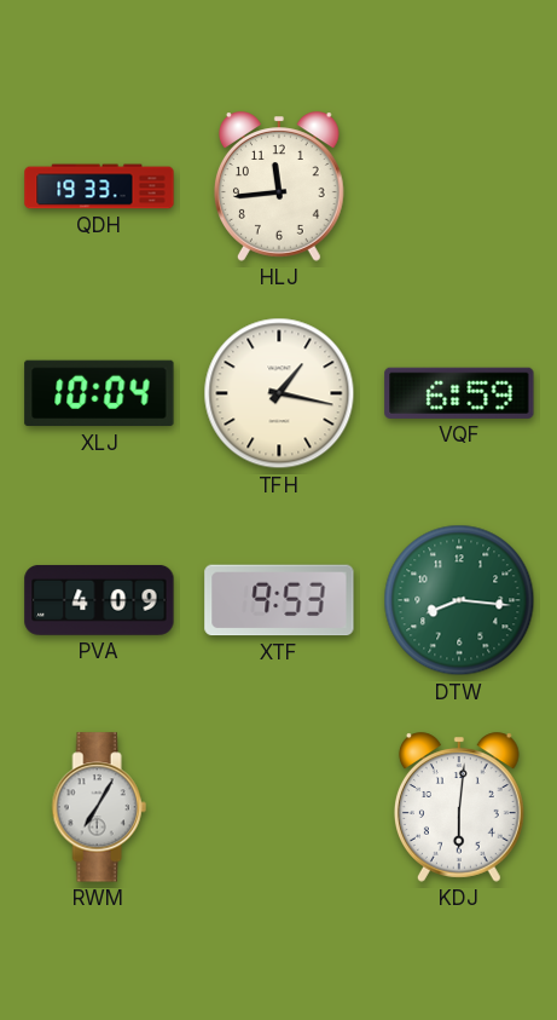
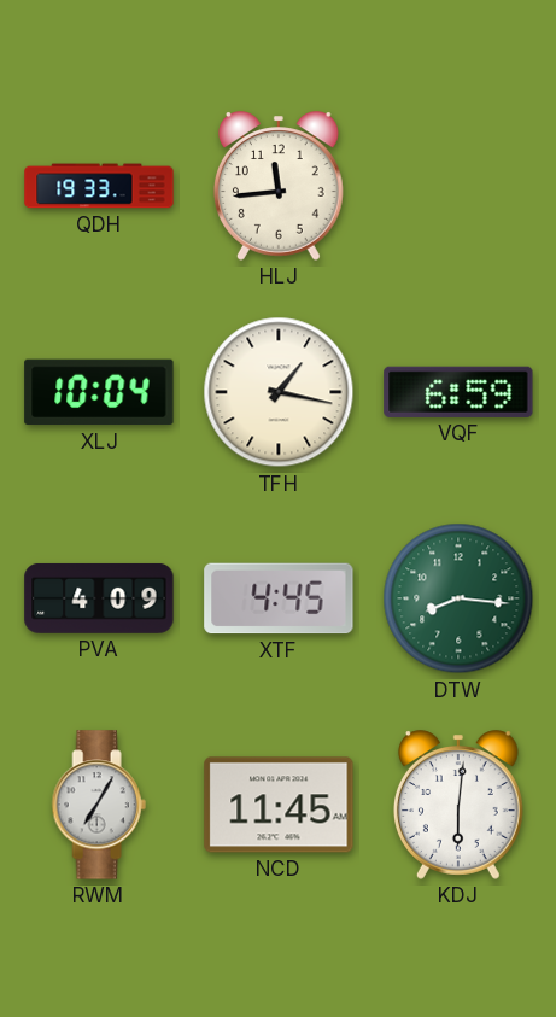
XTF: 9:53 -> 4:45 (279, 598)
NCD: none -> 11:45 (279, 805)
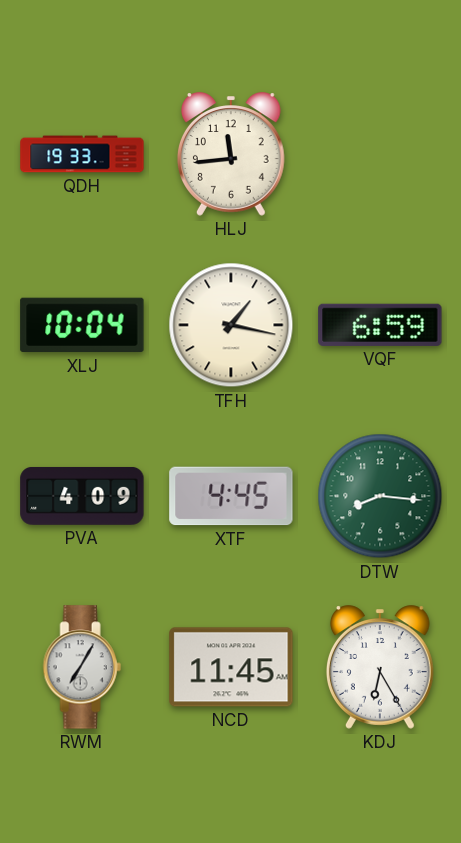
KDJ: 6:01 -> 6:25 (380, 667)
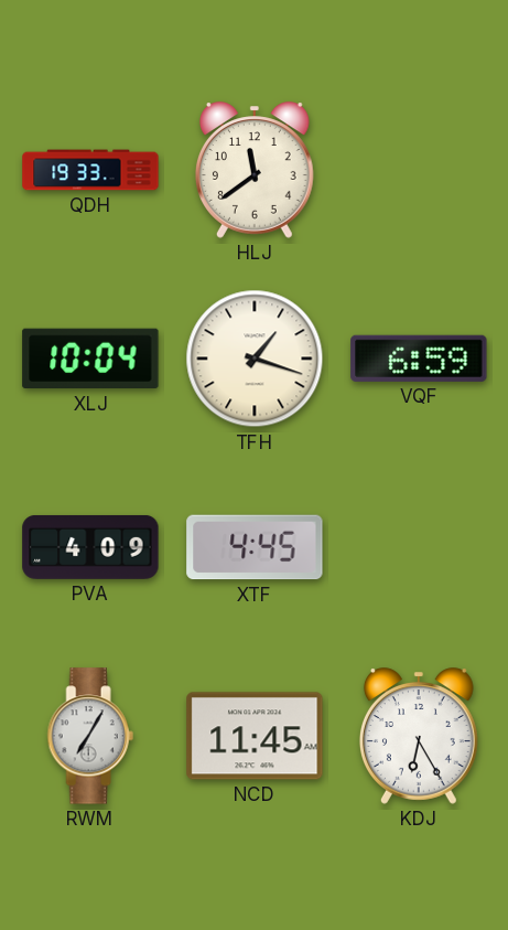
HLJ: 11:44 -> 11:39 (255, 170)
TFH: 1:17 -> 1:18 (255, 359)
DTW: 8:16 -> none (380, 496)
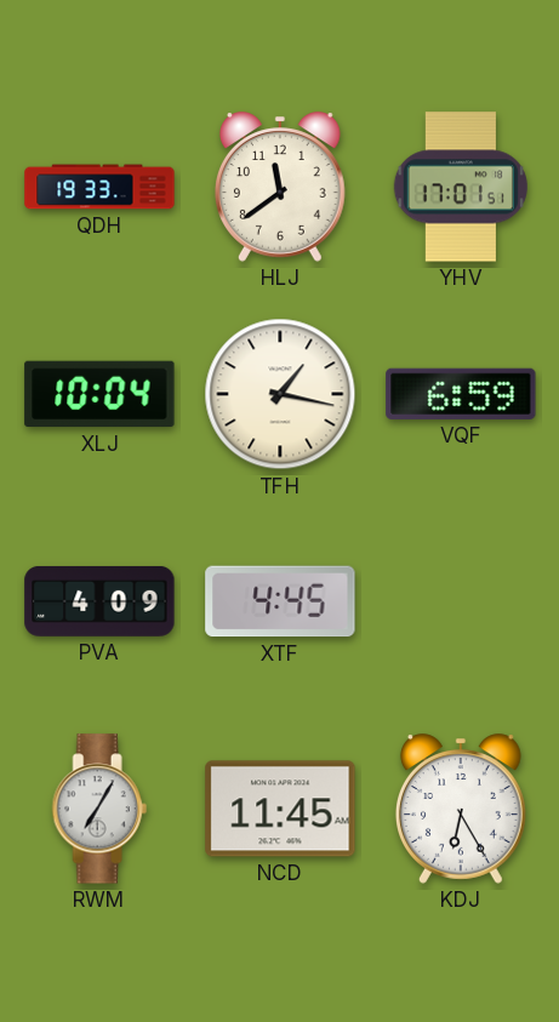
YHV: none -> 17:01 (461, 187)
TFH: 1:18 -> 1:17 (280, 394)
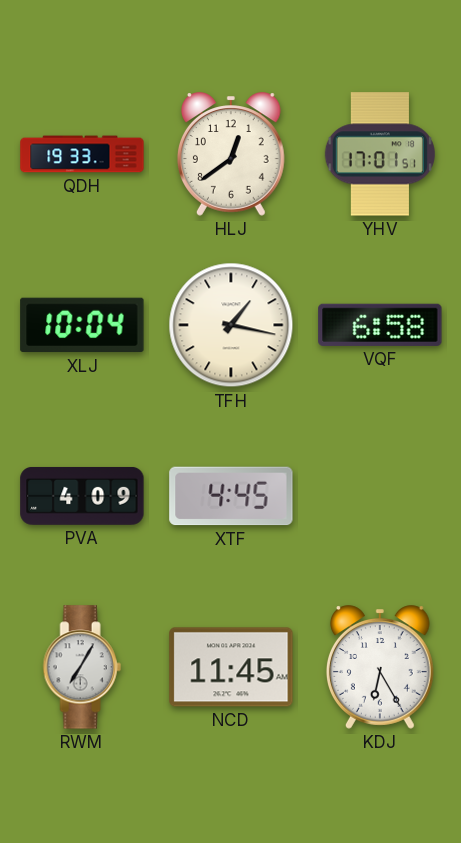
HLJ: 11:39 -> 12:39 (231, 154)
VQF: 6:59 -> 6:58 (380, 325)
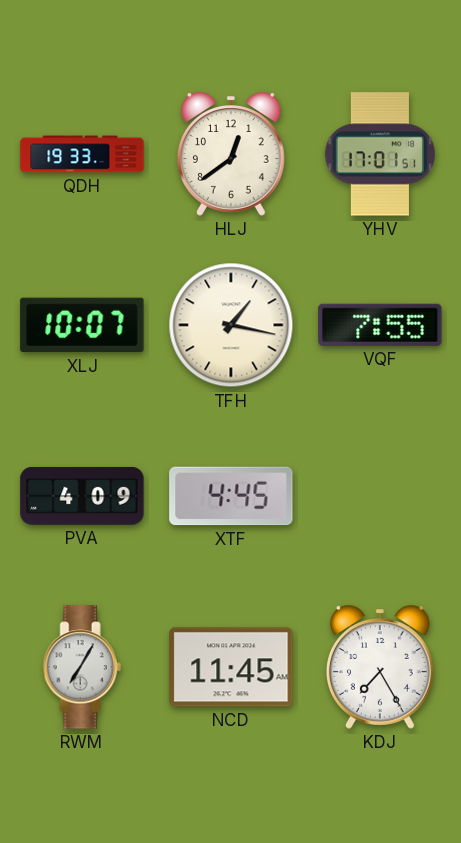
XLJ: 10:04 -> 10:07 (82, 325)
VQF: 6:58 -> 7:55 (380, 325)
KDJ: 6:25 -> 7:25 (380, 667)
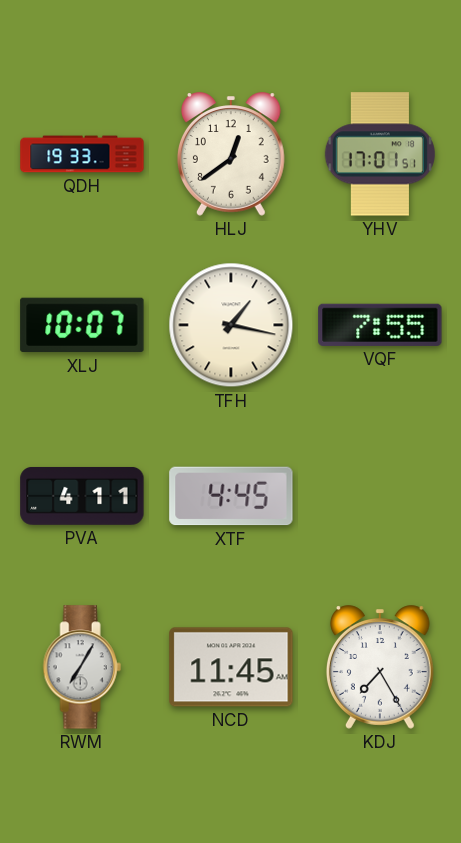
PVA: 4:09 -> 4:11 (82, 496)
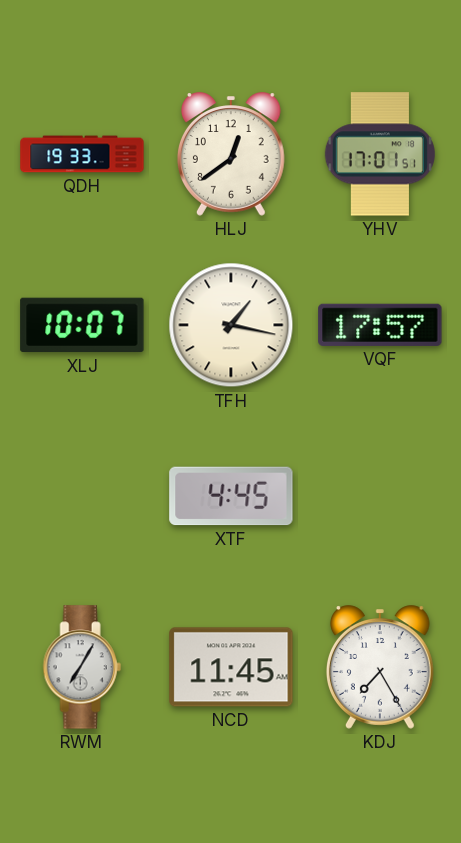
VQF: 7:55 -> 17:57 (380, 325)
PVA: 4:11 -> none (82, 496)
